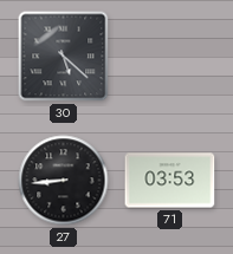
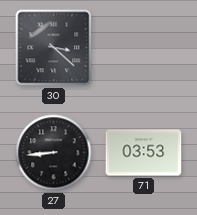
30: 5:22 -> 3:22 (54, 48)
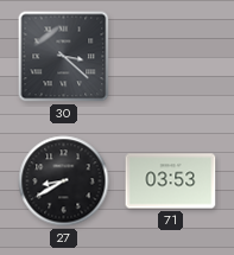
27: 8:44 -> 8:40 (64, 181)
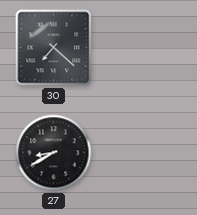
30: 3:22 -> 7:22 (54, 48)
71: 03:53 -> none (171, 181)
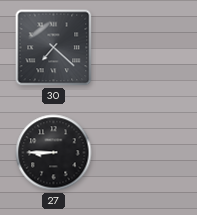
27: 8:40 -> 8:45 (54, 153)
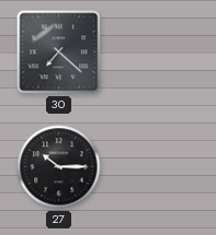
27: 8:45 -> 10:15 (59, 167)
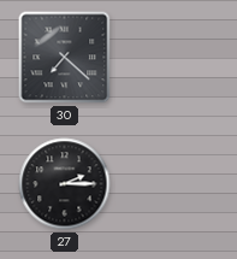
27: 10:15 -> 2:15 (65, 184)
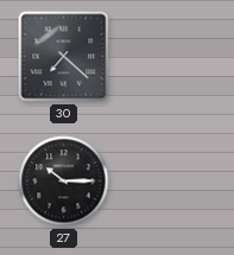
27: 2:15 -> 10:15 (64, 181)
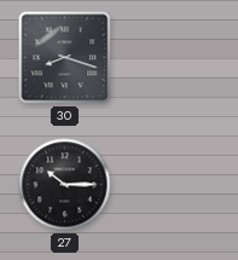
30: 7:22 -> 8:18 (65, 58)
